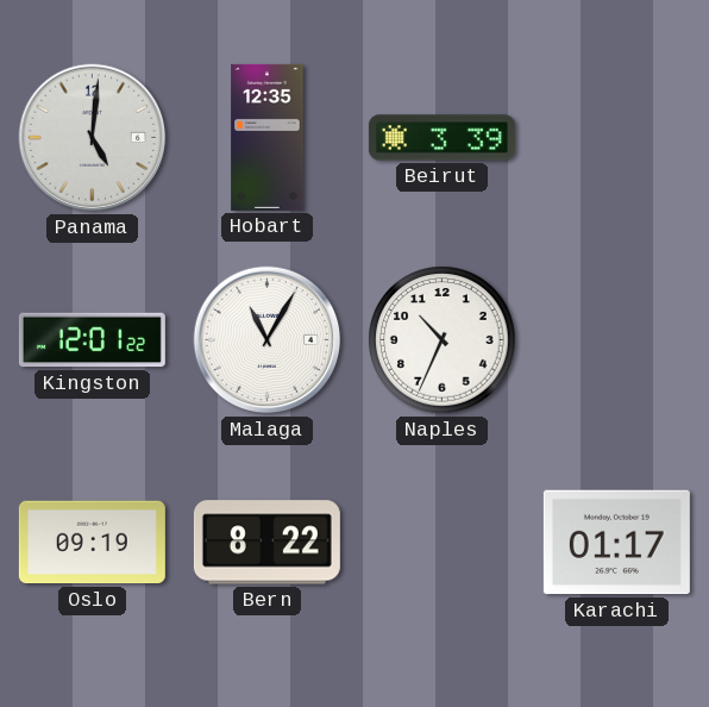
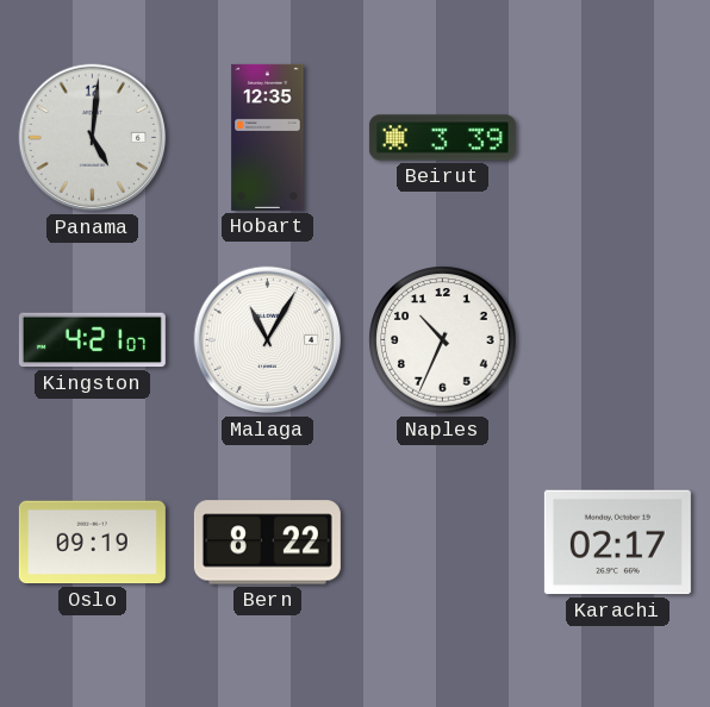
Kingston: 12:01 -> 4:21 (92, 340)
Karachi: 01:17 -> 02:17 (617, 543)
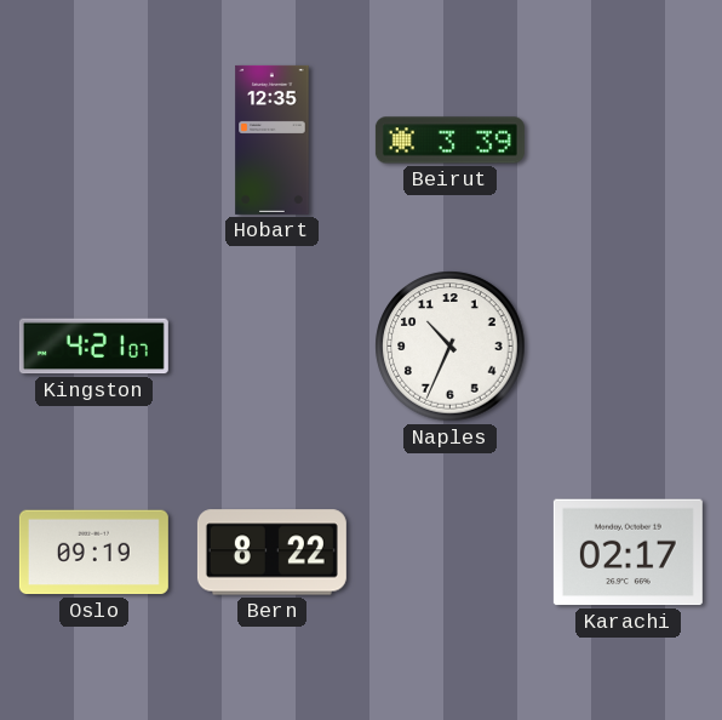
Panama: 5:01 -> none (93, 138)
Malaga: 11:05 -> none (268, 340)
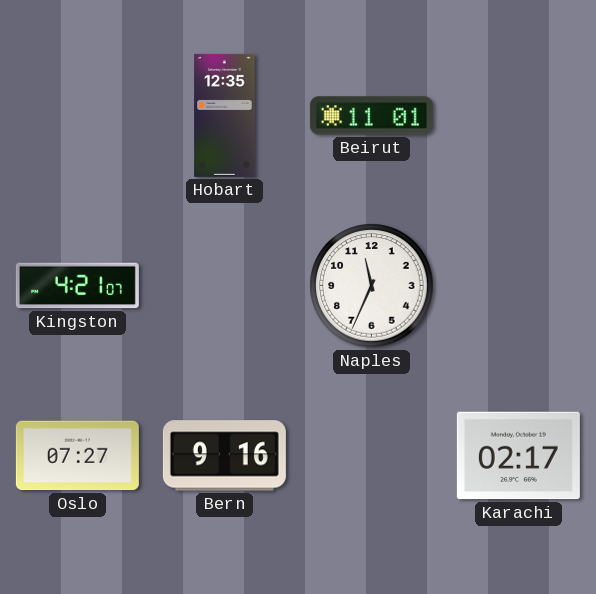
Beirut: 3:39 -> 11:01 (371, 116)
Naples: 10:34 -> 11:34 (372, 286)
Oslo: 09:19 -> 07:27 (77, 456)
Bern: 8:22 -> 9:16 (224, 456)
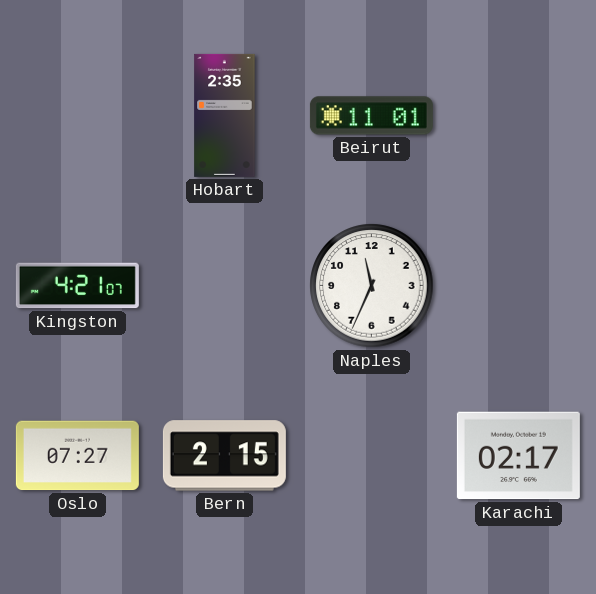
Hobart: 12:35 -> 2:35 (225, 115)
Bern: 9:16 -> 2:15 (224, 456)
